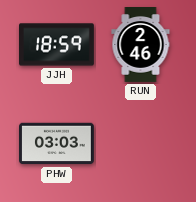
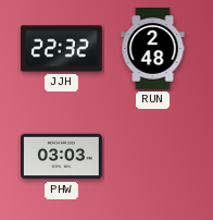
JJH: 18:59 -> 22:32 (62, 49)
RUN: 2:46 -> 2:48 (153, 49)
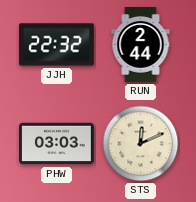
RUN: 2:48 -> 2:44 (141, 45)
STS: none -> 12:11 (141, 144)
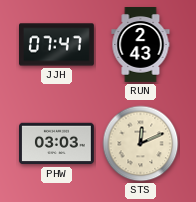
JJH: 22:32 -> 07:47 (57, 45)
RUN: 2:44 -> 2:43 (141, 45)
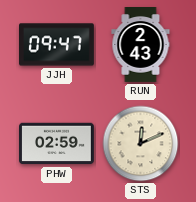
JJH: 07:47 -> 09:47 (57, 45)
PHW: 03:03 -> 02:59 (57, 144)
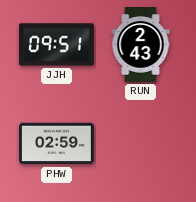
JJH: 09:47 -> 09:51 (57, 45)
STS: 12:11 -> none (141, 144)
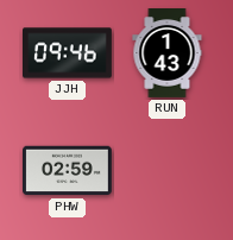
JJH: 09:51 -> 09:46 (68, 53)
RUN: 2:43 -> 1:43 (168, 53)
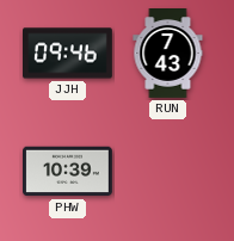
RUN: 1:43 -> 7:43 (168, 54)
PHW: 02:59 -> 10:39 (68, 172)
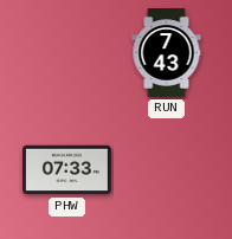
JJH: 09:46 -> none (68, 54)
PHW: 10:39 -> 07:33 (67, 170)
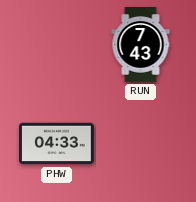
PHW: 07:33 -> 04:33 (57, 144)
